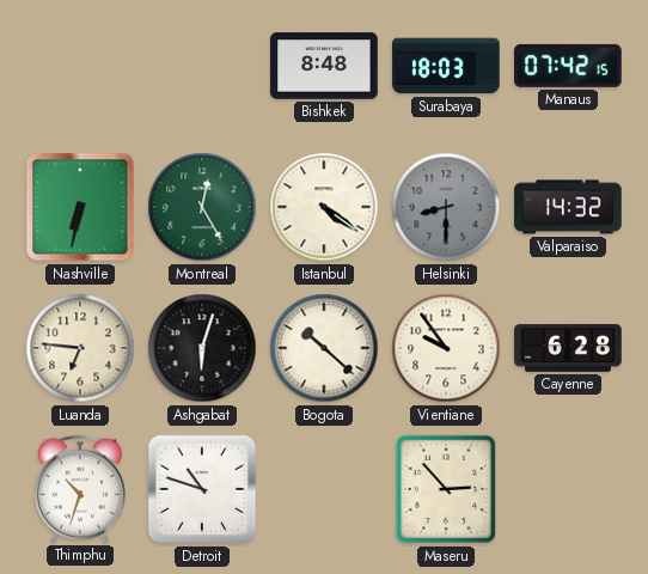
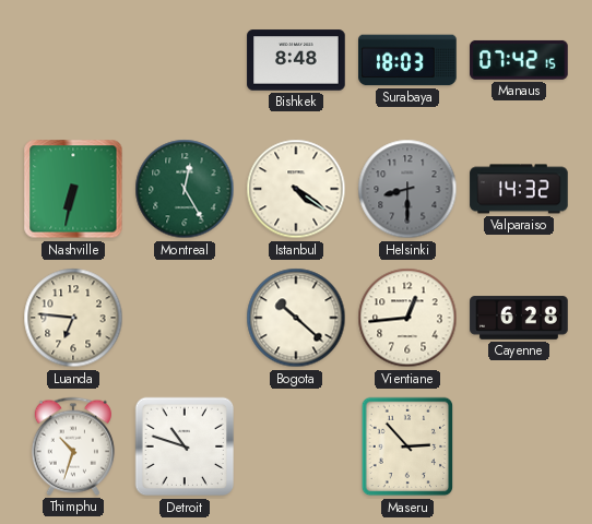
Ashgabat: 6:03 -> none (202, 348)
Vientiane: 9:54 -> 12:44 (407, 318)
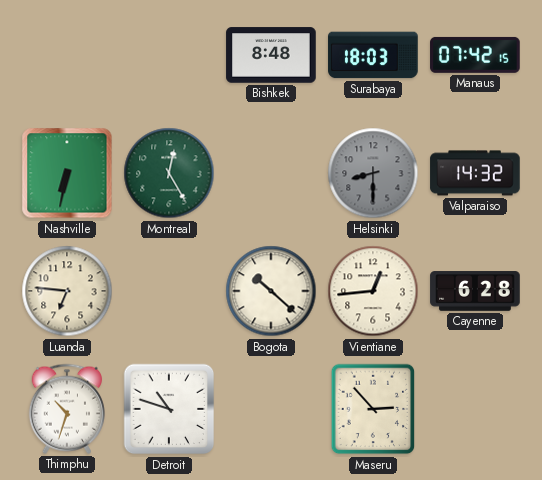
Istanbul: 4:21 -> none (296, 189)
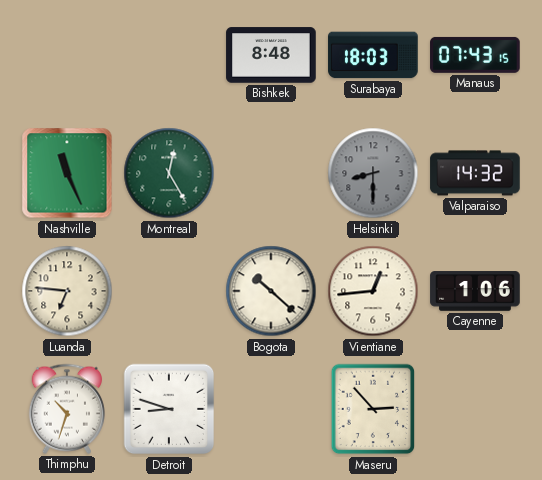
Manaus: 07:42 -> 07:43 (475, 55)
Nashville: 6:32 -> 11:26 (67, 173)
Cayenne: 6:28 -> 1:06 (475, 291)
Detroit: 10:48 -> 8:48 (169, 409)
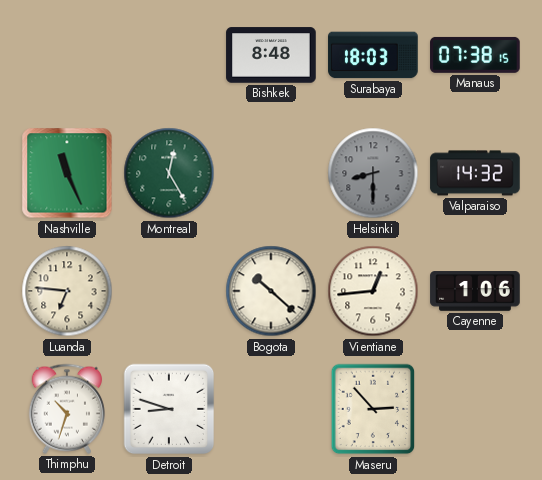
Manaus: 07:43 -> 07:38 (475, 55)
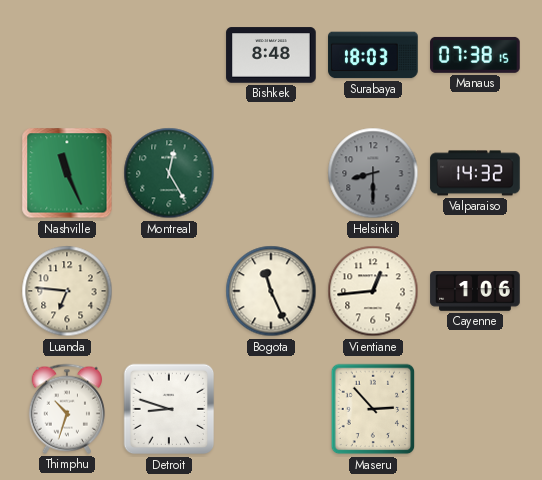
Bogota: 10:22 -> 11:26 (271, 291)
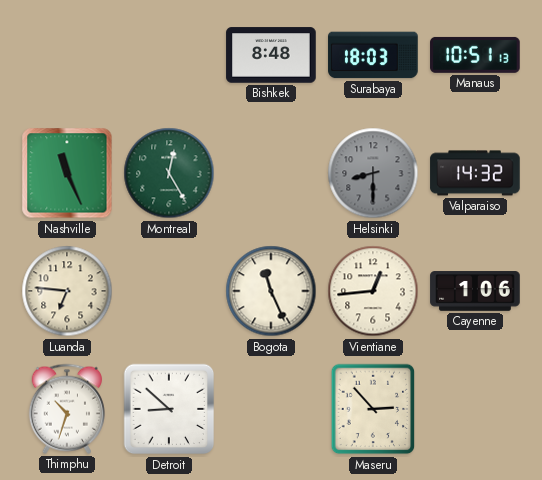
Manaus: 07:38 -> 10:51 (475, 55)
Detroit: 8:48 -> 8:52 (169, 409)
